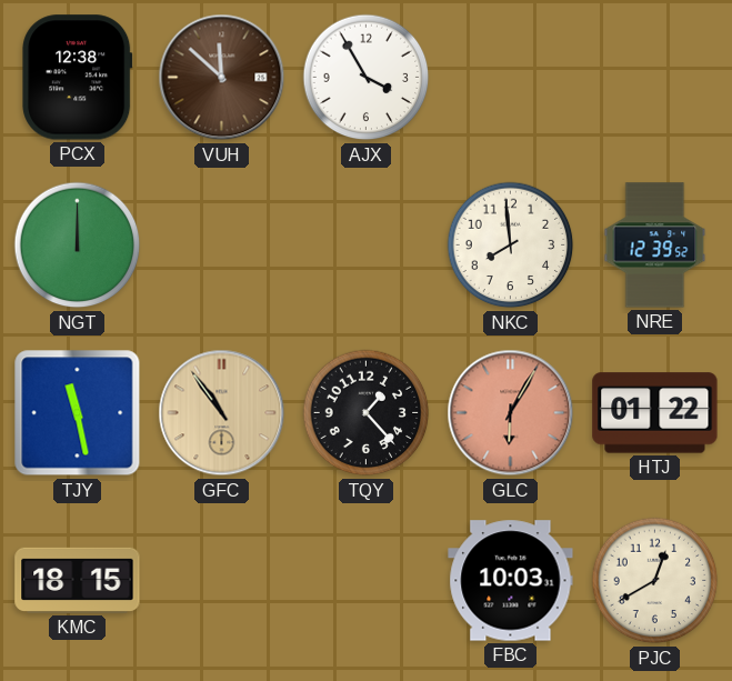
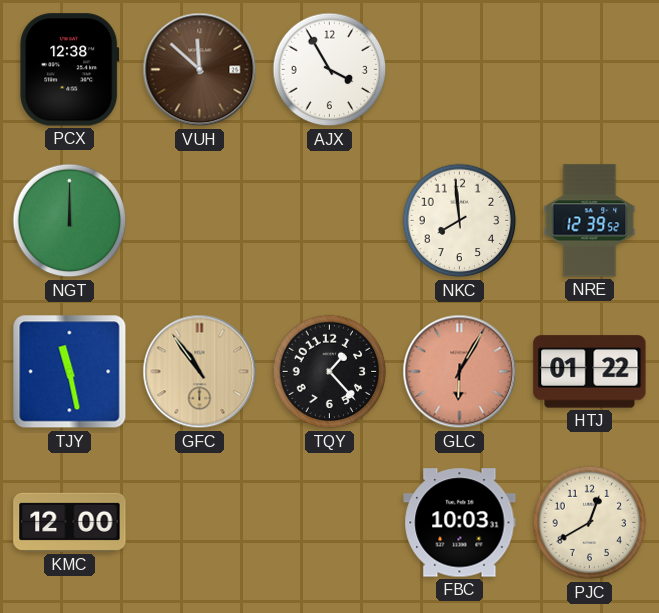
KMC: 18:15 -> 12:00 (70, 522)
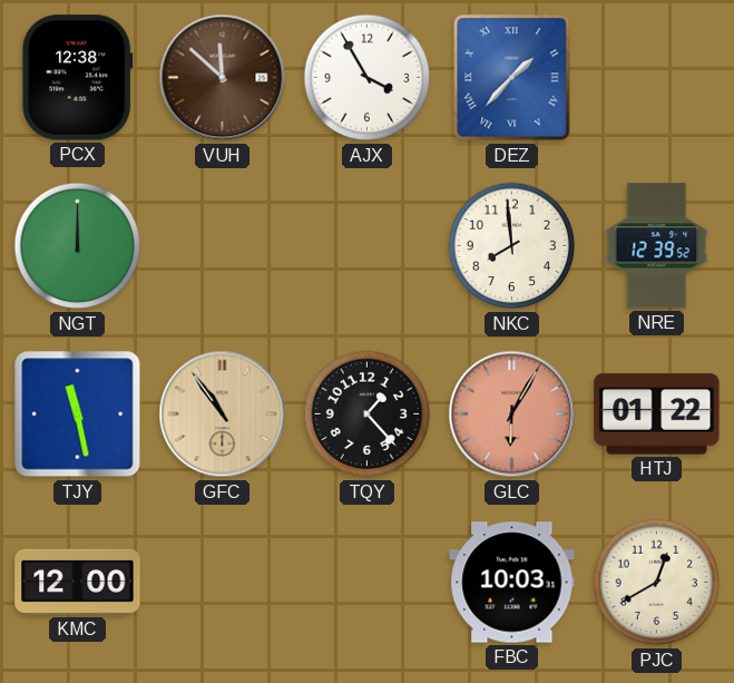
DEZ: none -> 1:37 (512, 78)
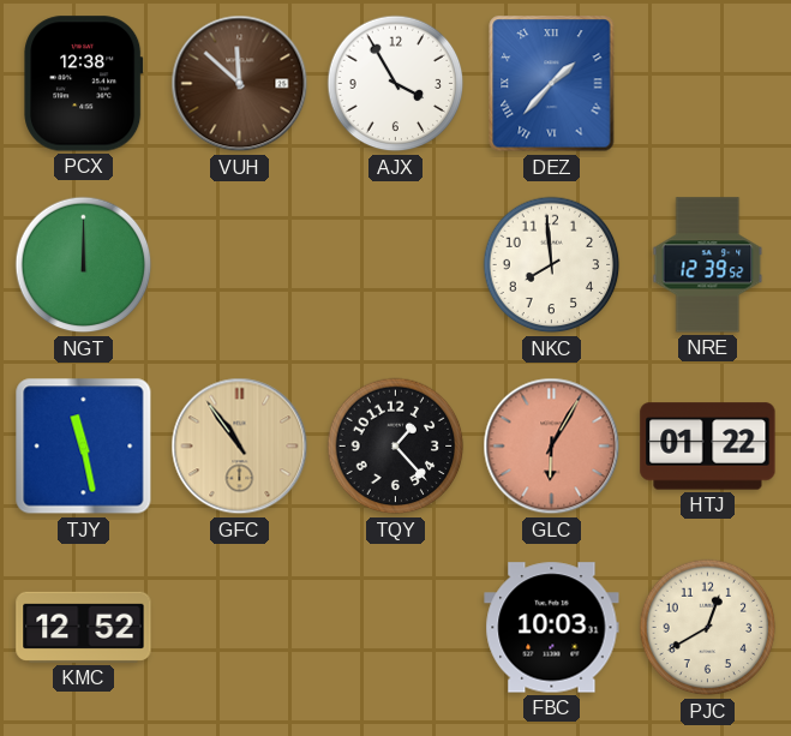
KMC: 12:00 -> 12:52 (84, 627)
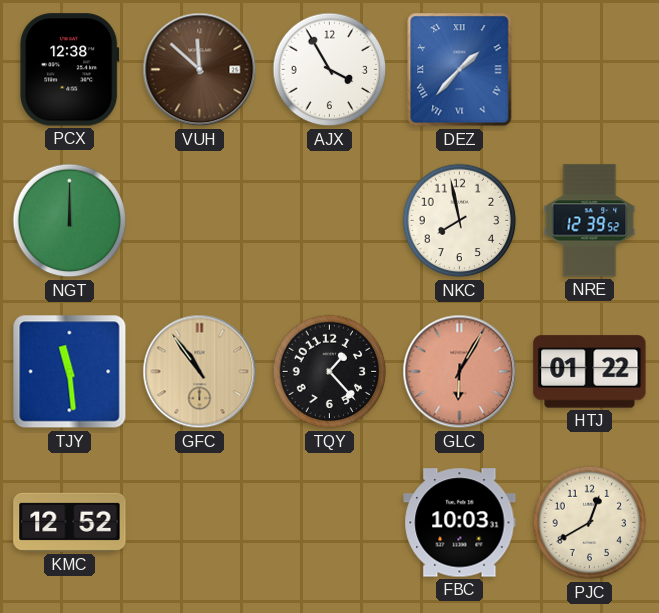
NKC: 7:59 -> 7:58 (460, 221)
TJY: 11:28 -> 11:29 (70, 372)
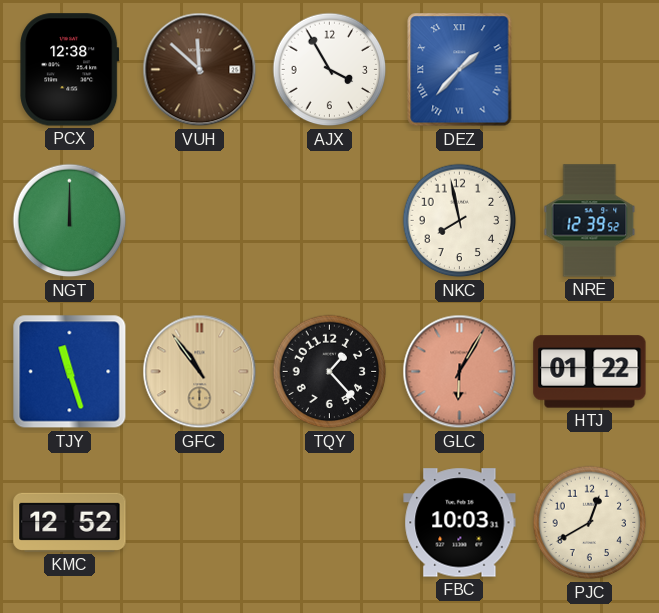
TJY: 11:29 -> 11:27 (70, 372)
